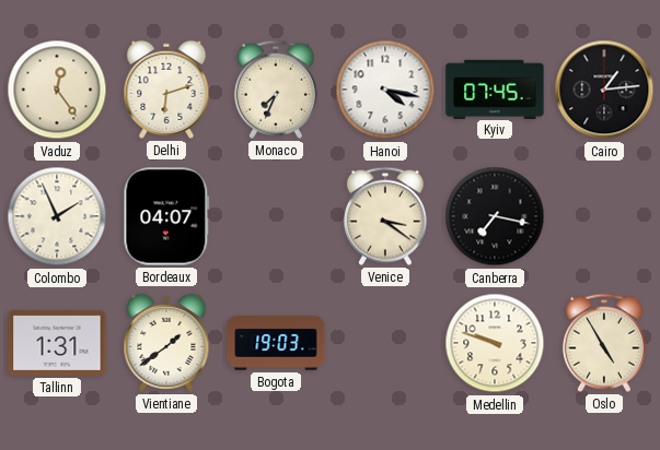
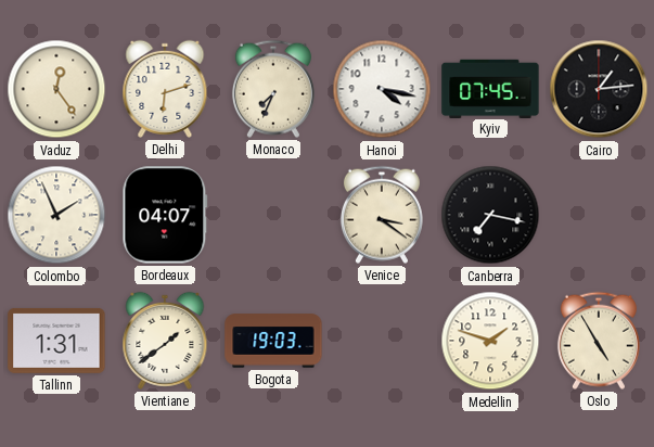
Medellin: 9:48 -> 1:48 (490, 341)
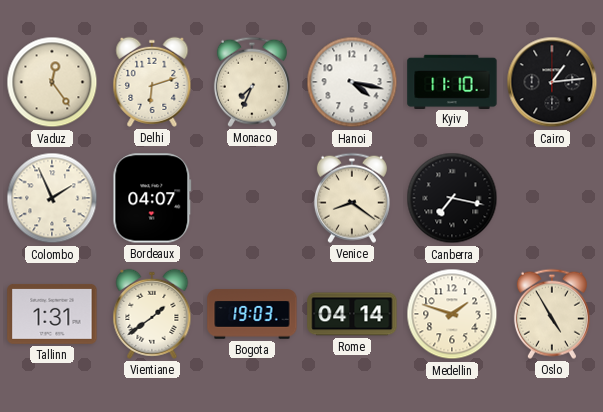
Kyiv: 07:45 -> 11:10 (452, 81)
Venice: 3:21 -> 8:21 (352, 198)
Rome: none -> 04:14 (352, 314)
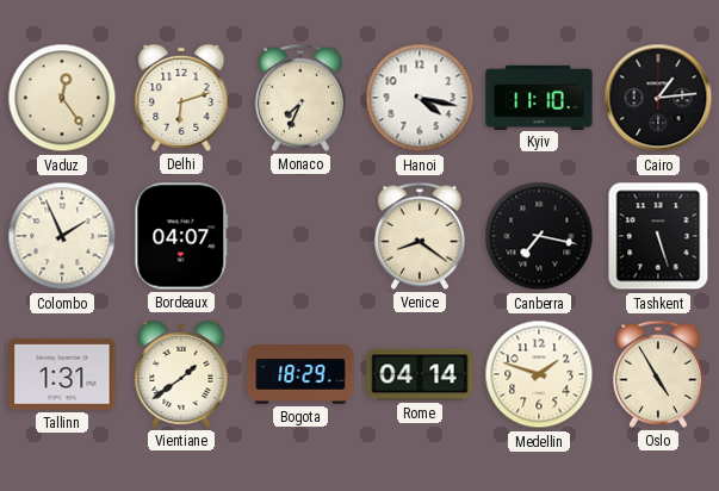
Tashkent: none -> 5:27 (658, 236)
Bogota: 19:03 -> 18:29 (300, 374)
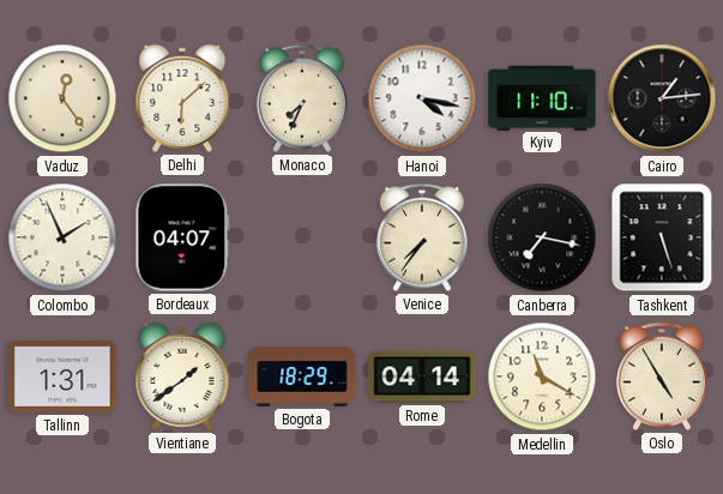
Delhi: 6:12 -> 6:08 (182, 98)
Venice: 8:21 -> 7:36 (422, 237)
Medellin: 1:48 -> 11:20 (542, 376)
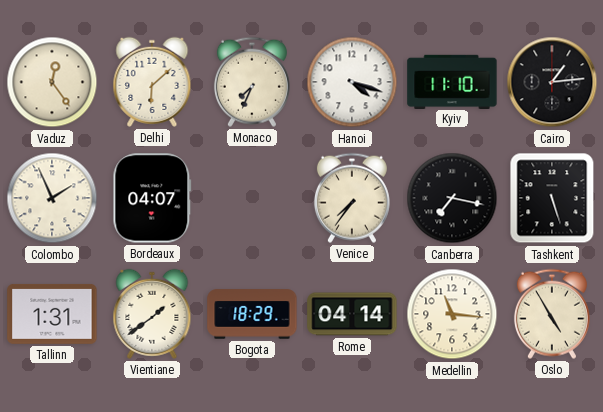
Hanoi: 4:17 -> 4:18 (352, 82)
Medellin: 11:20 -> 11:16 (452, 314)
